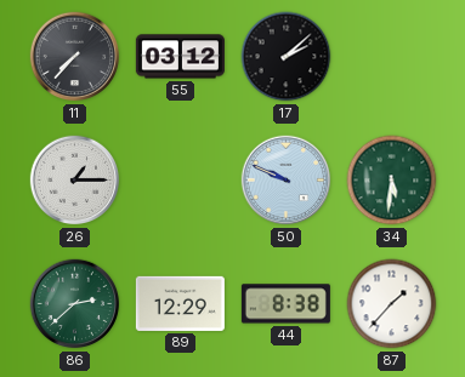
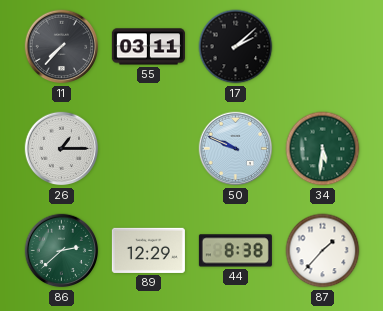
55: 03:12 -> 03:11 (148, 47)
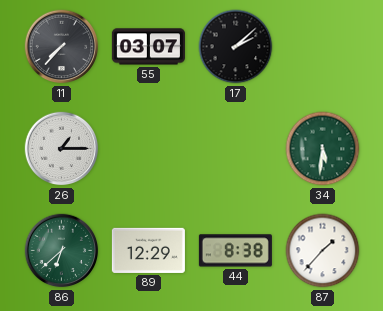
55: 03:11 -> 03:07 (148, 47)
50: 9:49 -> none (236, 149)
86: 2:38 -> 6:38 (62, 251)
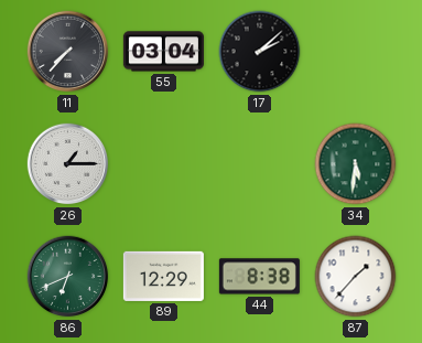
55: 03:07 -> 03:04 (163, 52)
86: 6:38 -> 6:41 (68, 277)
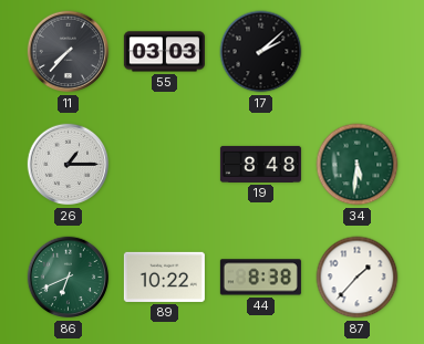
55: 03:04 -> 03:03 (164, 52)
19: none -> 8:48 (260, 164)
89: 12:29 -> 10:22 (164, 277)
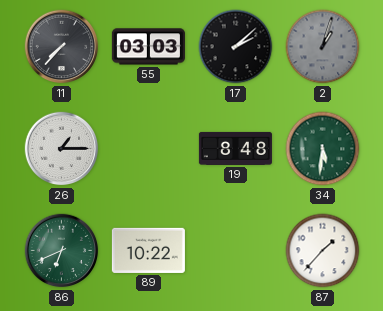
2: none -> 1:03 (323, 47)
44: 8:38 -> none (260, 278)
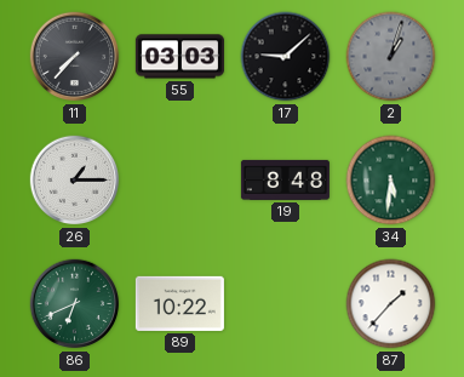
17: 2:08 -> 9:08 (286, 57)
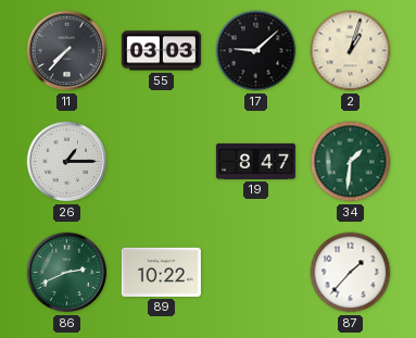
2 dial: grey -> cream (351, 51)
19: 8:48 -> 8:47 (255, 161)
34: 5:31 -> 1:31 (351, 162)
86: 6:41 -> 2:41 (67, 273)
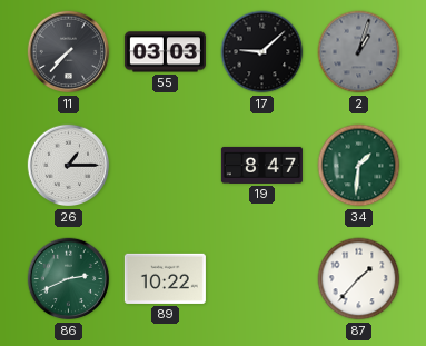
2 dial: cream -> grey (359, 52)
